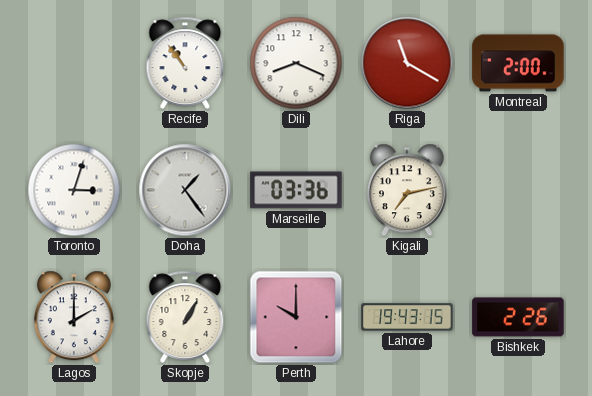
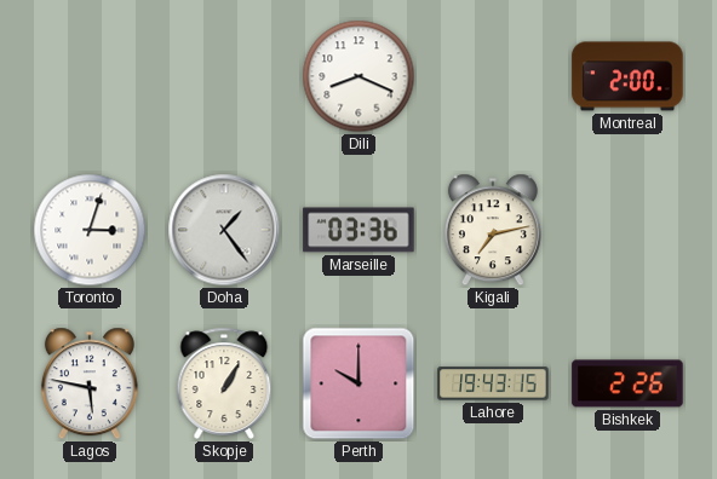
Recife: 10:54 -> none (185, 63)
Riga: 11:20 -> none (407, 63)
Lagos: 2:00 -> 5:47 (90, 383)
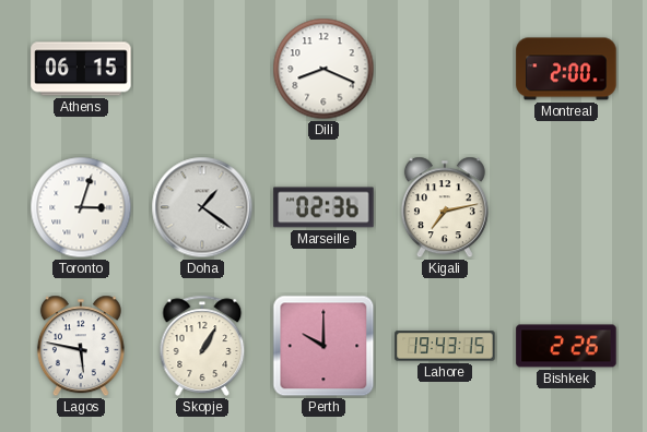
Athens: none -> 06:15 (81, 69)
Doha: 1:24 -> 1:21 (202, 207)
Marseille: 03:36 -> 02:36 (323, 207)
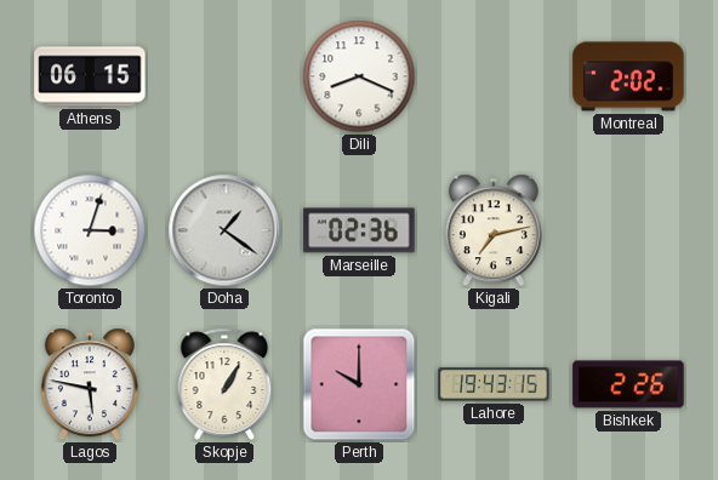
Montreal: 2:00 -> 2:02 (628, 76)
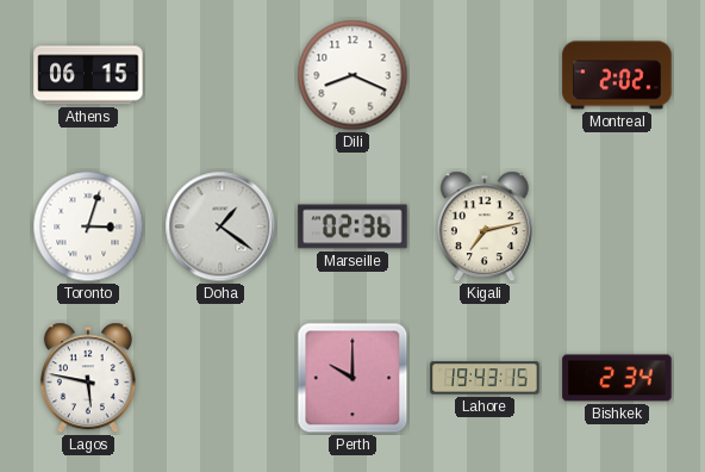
Skopje: 1:05 -> none (224, 384)
Bishkek: 2:26 -> 2:34 (617, 378)
